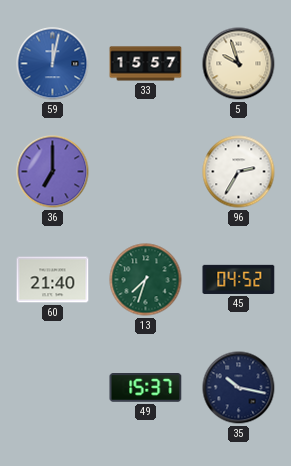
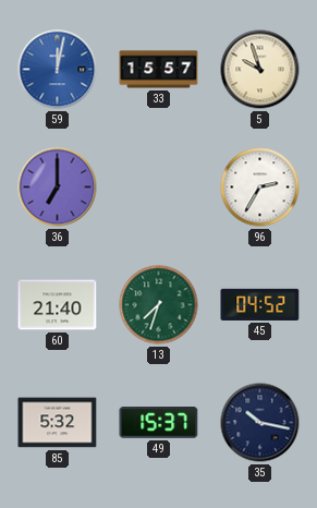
85: none -> 5:32 (58, 423)
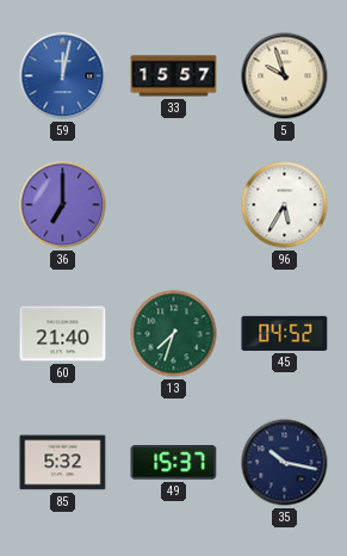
96: 2:35 -> 5:35 (285, 205)
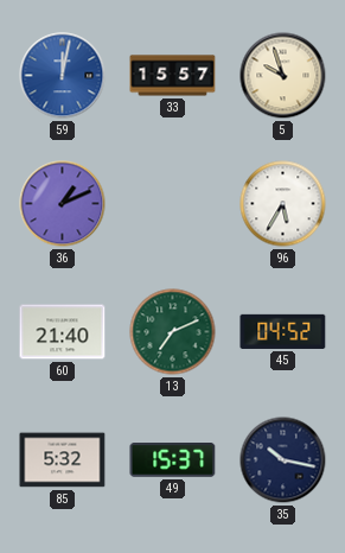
36: 7:00 -> 1:11 (63, 204)
13: 7:33 -> 7:11 (173, 332)
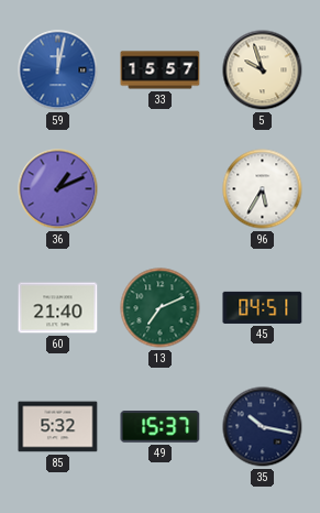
45: 04:52 -> 04:51 (263, 307)
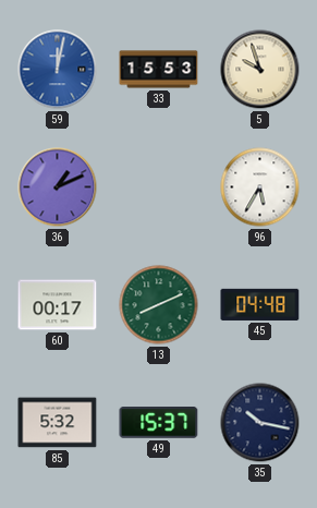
33: 15:57 -> 15:53 (159, 70)
60: 21:40 -> 00:17 (58, 305)
13: 7:11 -> 8:11 (159, 305)
45: 04:51 -> 04:48 (260, 304)
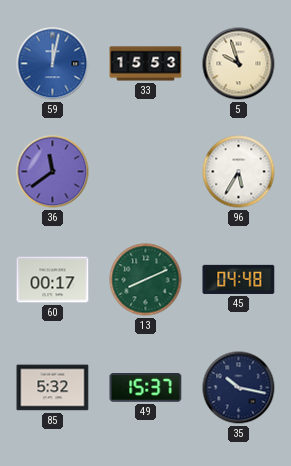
36: 1:11 -> 11:39 (53, 172)
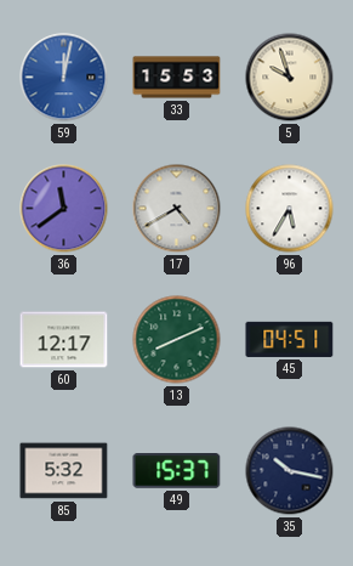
17: none -> 4:40 (177, 209)
60: 00:17 -> 12:17 (64, 340)
45: 04:48 -> 04:51 (290, 339)
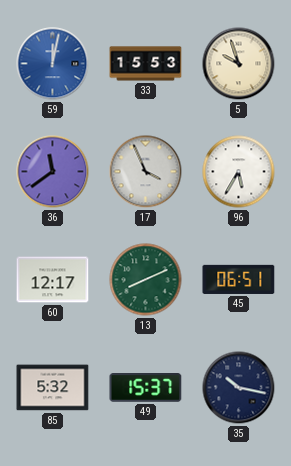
17: 4:40 -> 3:56 (146, 172)
45: 04:51 -> 06:51 (239, 279)
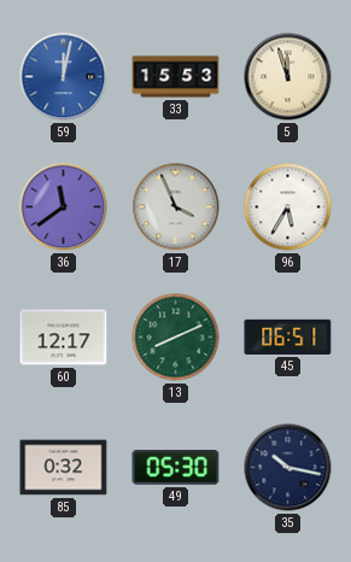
5: 9:57 -> 11:57 (288, 77)
85: 5:32 -> 0:32 (64, 468)
49: 15:37 -> 05:30 (176, 468)
